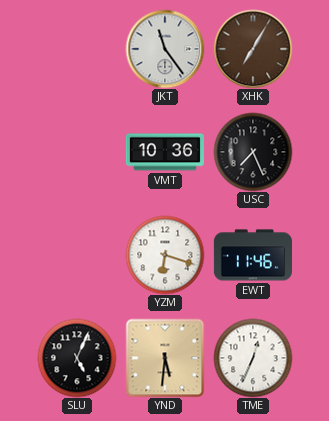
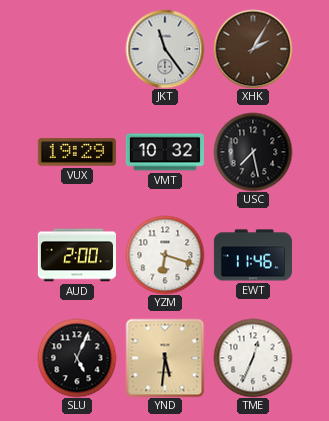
XHK: 7:05 -> 2:05 (253, 49)
VUX: none -> 19:29 (77, 152)
VMT: 10:36 -> 10:32 (165, 152)
USC: 7:26 -> 7:28 (253, 152)
AUD: none -> 2:00 (77, 255)
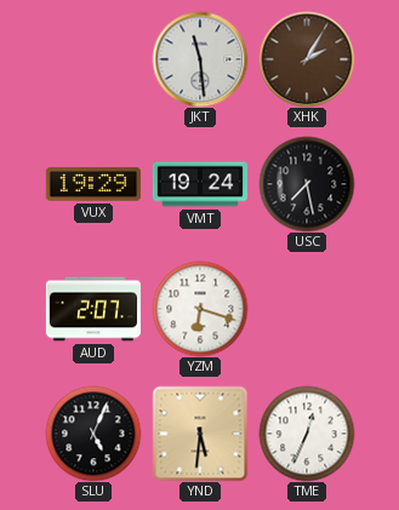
JKT: 11:24 -> 11:29 (200, 59)
VMT: 10:32 -> 19:24 (200, 184)
AUD: 2:00 -> 2:07 (93, 309)
EWT: 11:46 -> none (253, 255)
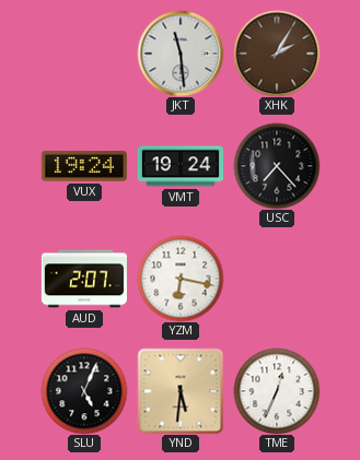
VUX: 19:29 -> 19:24 (84, 166)
USC: 7:28 -> 7:23 (277, 166)
YZM: 6:18 -> 6:17 (181, 279)
